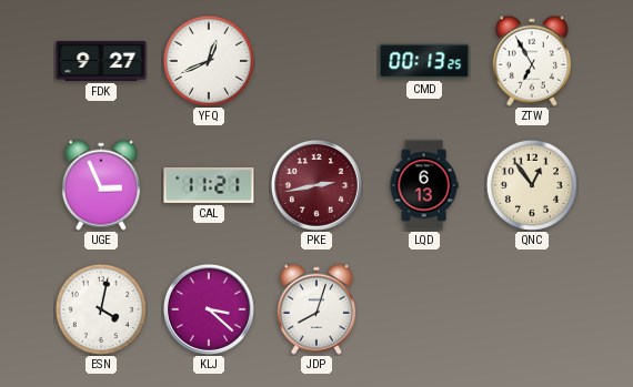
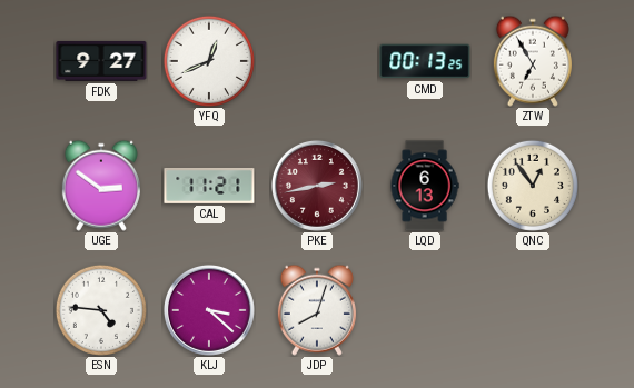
UGE: 2:56 -> 2:51 (101, 186)
ESN: 4:02 -> 4:46 (101, 310)
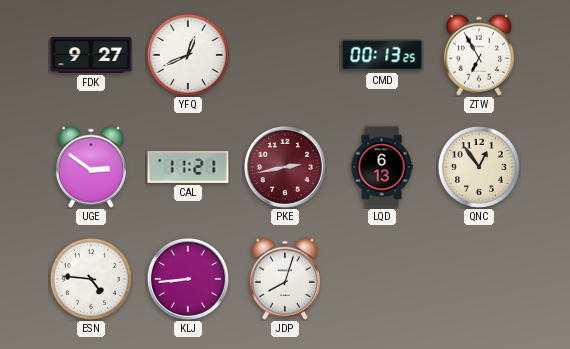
KLJ: 3:22 -> 8:44 (188, 279)
